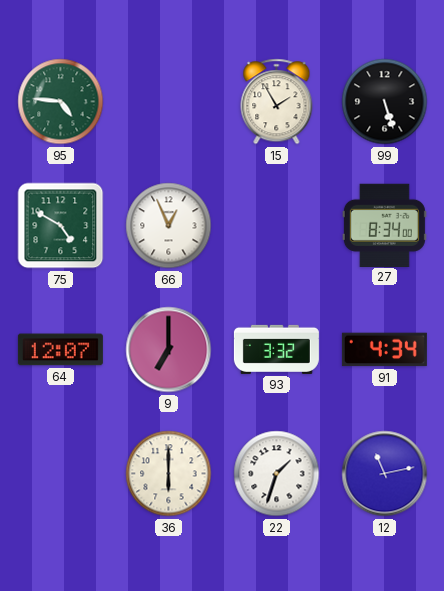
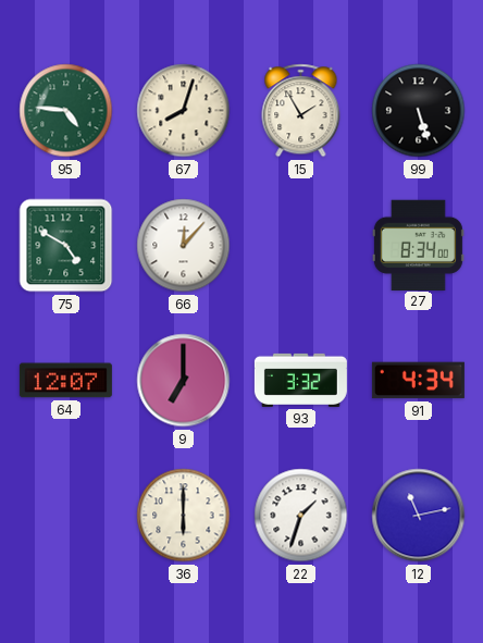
67: none -> 8:03 (184, 111)
66: 12:56 -> 12:07 (184, 246)
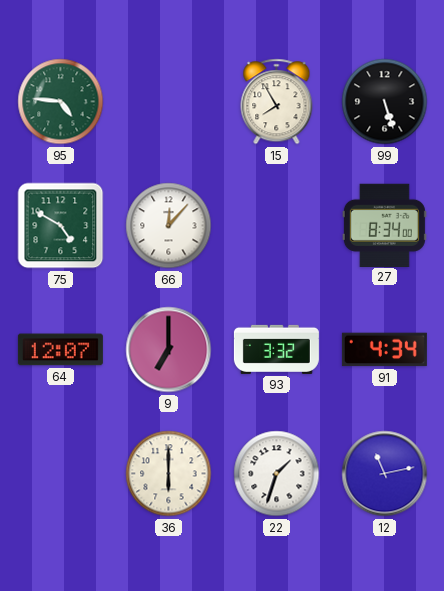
67: 8:03 -> none (184, 111)
15: 1:55 -> 7:55 (277, 102)
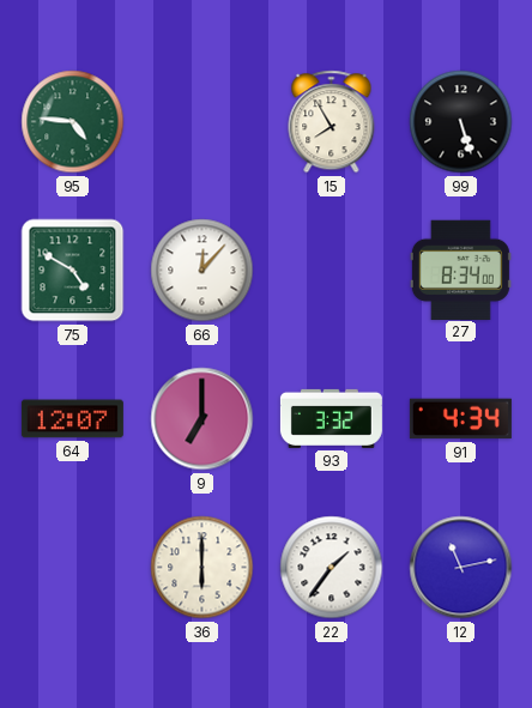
22: 1:33 -> 1:36 (332, 568)
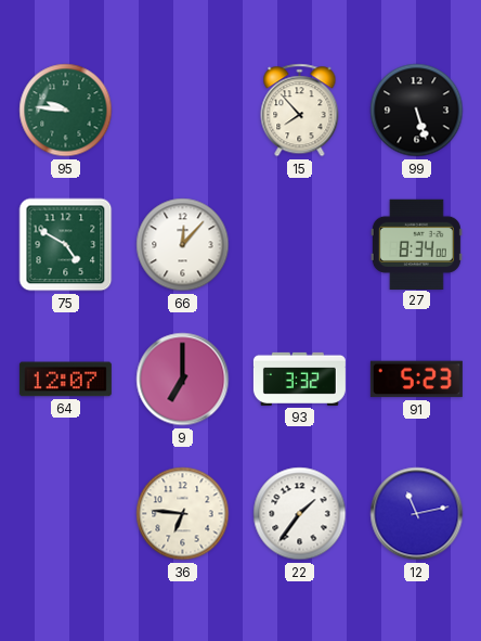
95: 4:46 -> 9:46 (66, 111)
15: 7:55 -> 7:53 (300, 111)
91: 4:34 -> 5:23 (416, 380)
36: 6:00 -> 6:46 (183, 514)
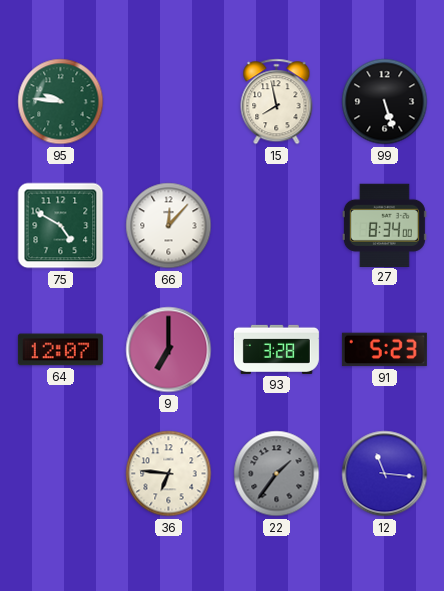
15: 7:53 -> 7:58 (277, 102)
93: 3:32 -> 3:28 (276, 349)
22 dial: white -> grey (277, 474)
12: 11:13 -> 11:16 (385, 474)
